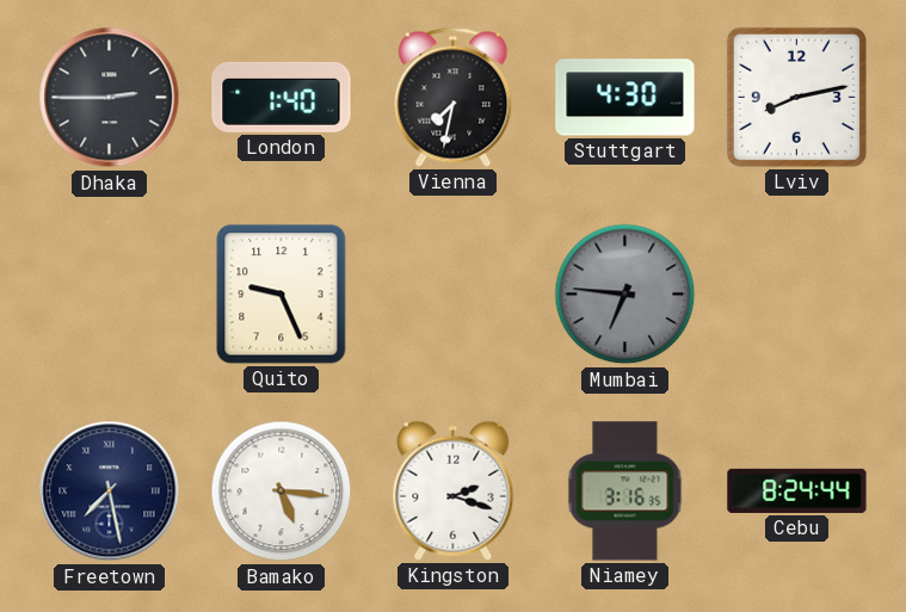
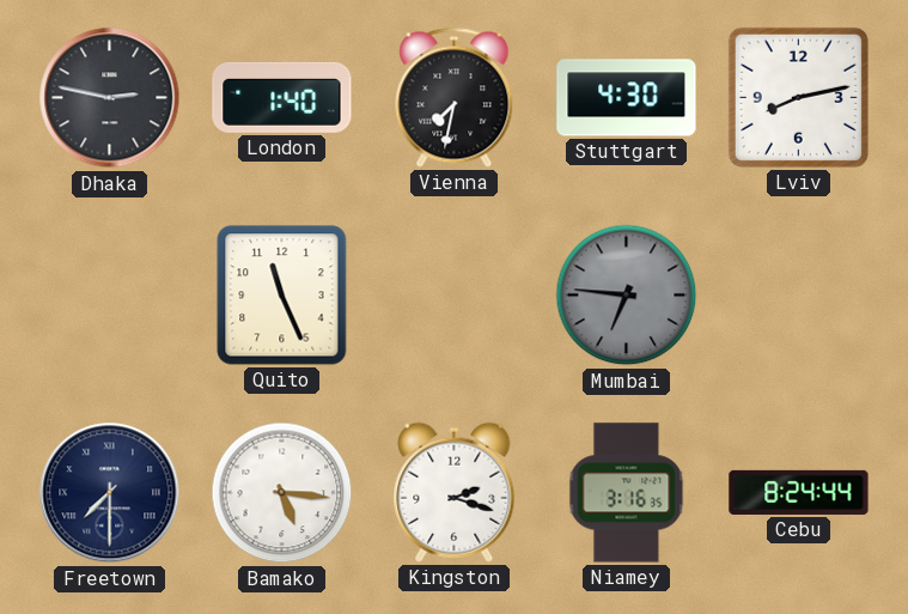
Dhaka: 2:45 -> 2:47 (110, 98)
Quito: 9:26 -> 11:26 (282, 296)
Freetown: 7:28 -> 7:30 (110, 493)
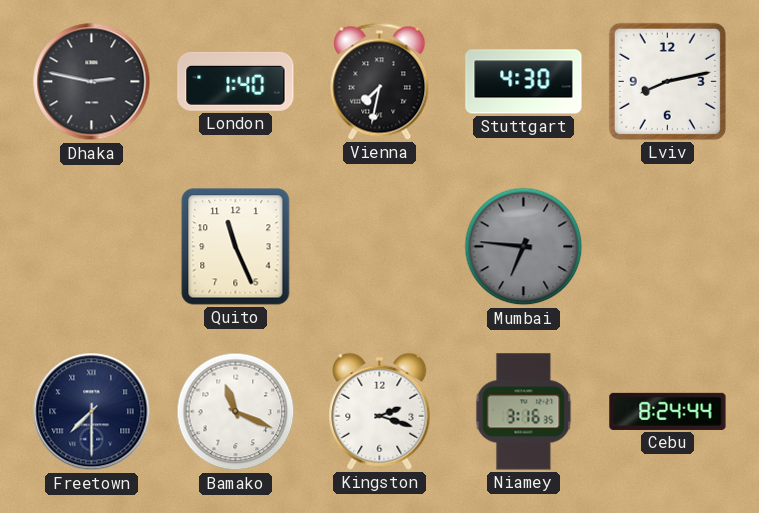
Bamako: 5:16 -> 11:19 (236, 412)
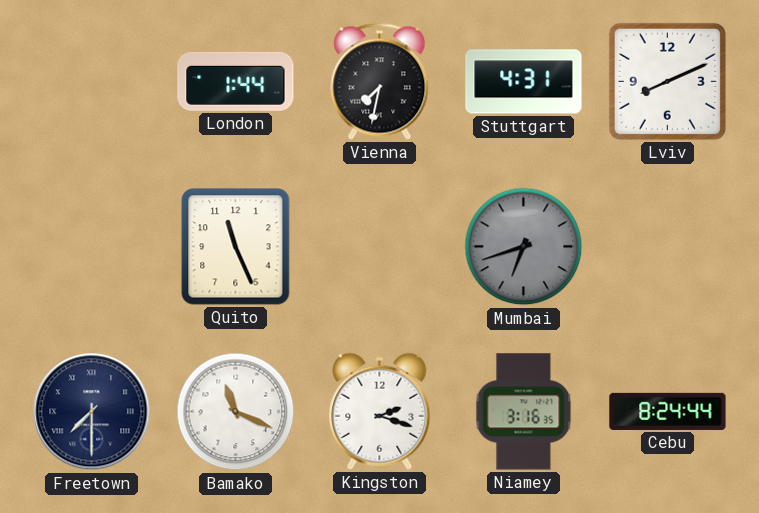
Dhaka: 2:47 -> none (92, 82)
London: 1:40 -> 1:44 (236, 81)
Stuttgart: 4:30 -> 4:31 (524, 82)
Lviv: 8:13 -> 8:11 (667, 81)
Mumbai: 6:46 -> 6:42 (524, 247)
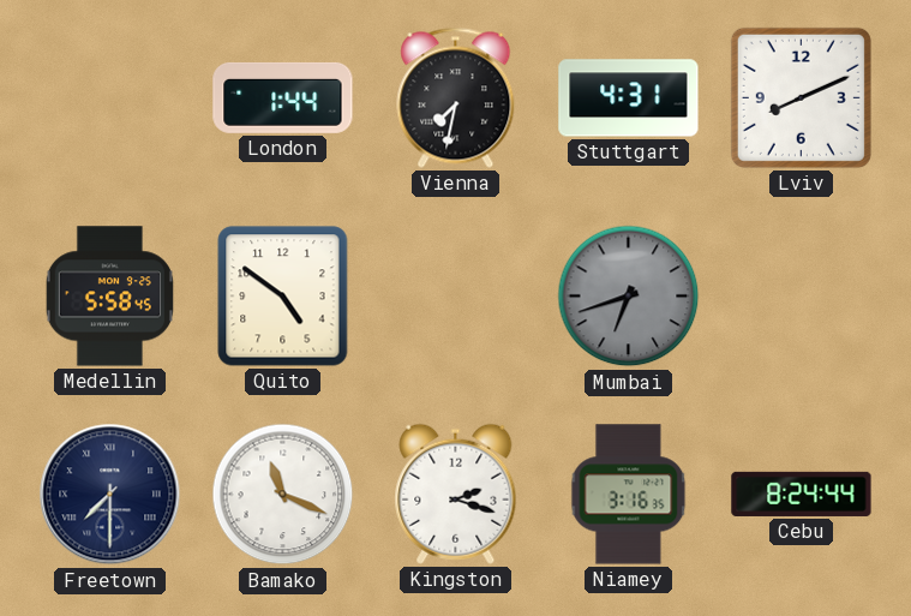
Medellin: none -> 5:58 (109, 297)
Quito: 11:26 -> 4:51 (283, 297)
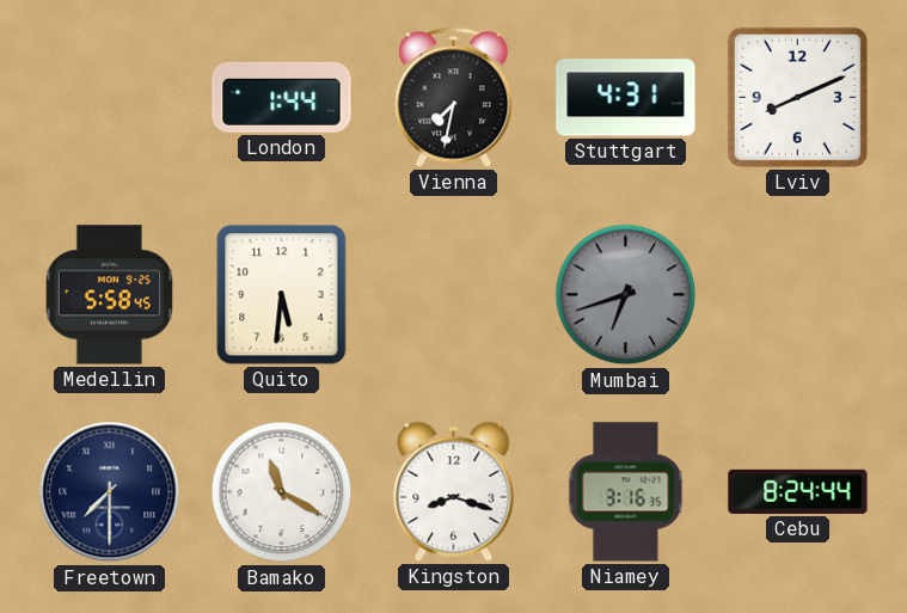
Quito: 4:51 -> 5:31 (282, 295)
Bamako: 11:19 -> 11:20 (282, 492)
Kingston: 2:18 -> 8:18 (454, 491)
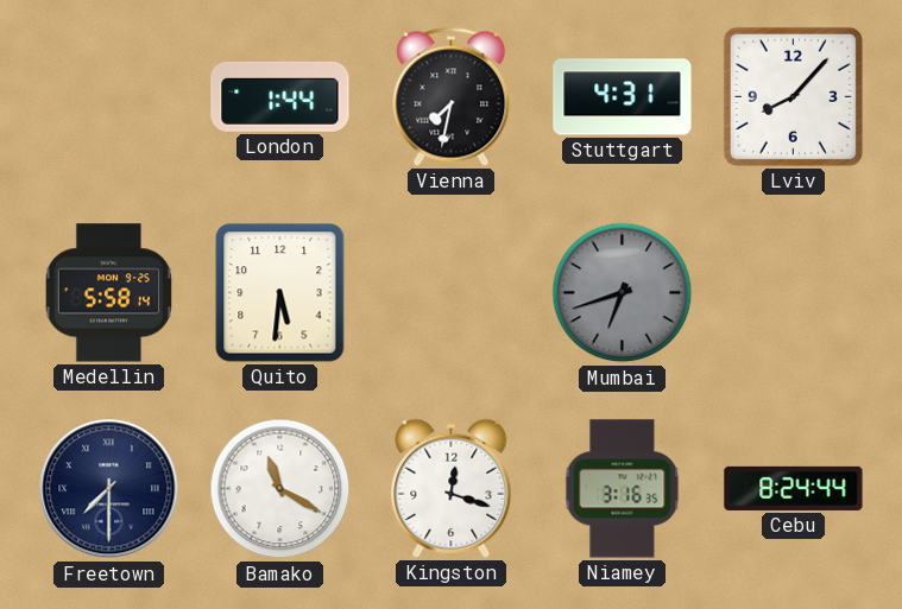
Lviv: 8:11 -> 8:07 (793, 96)
Medellin: 5:58:45 -> 5:58:14 (108, 293)
Kingston: 8:18 -> 12:18 (452, 488)
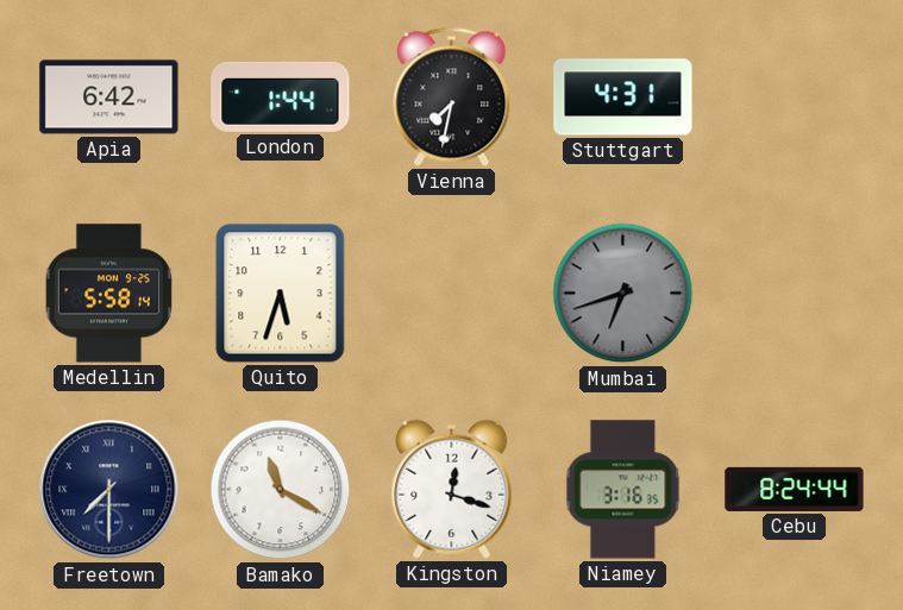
Apia: none -> 6:42 (109, 98)
Lviv: 8:07 -> none (793, 96)
Quito: 5:31 -> 5:33 (281, 294)
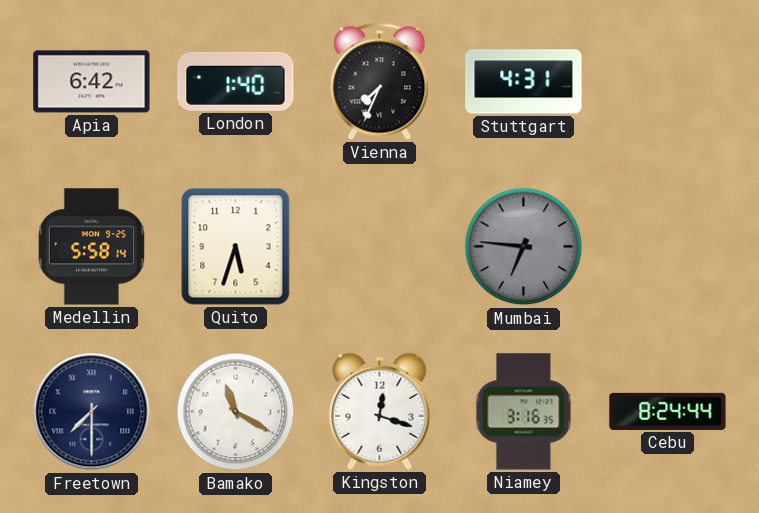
London: 1:44 -> 1:40 (236, 81)
Vienna: 7:32 -> 7:34 (380, 81)
Mumbai: 6:42 -> 6:46 (524, 247)
